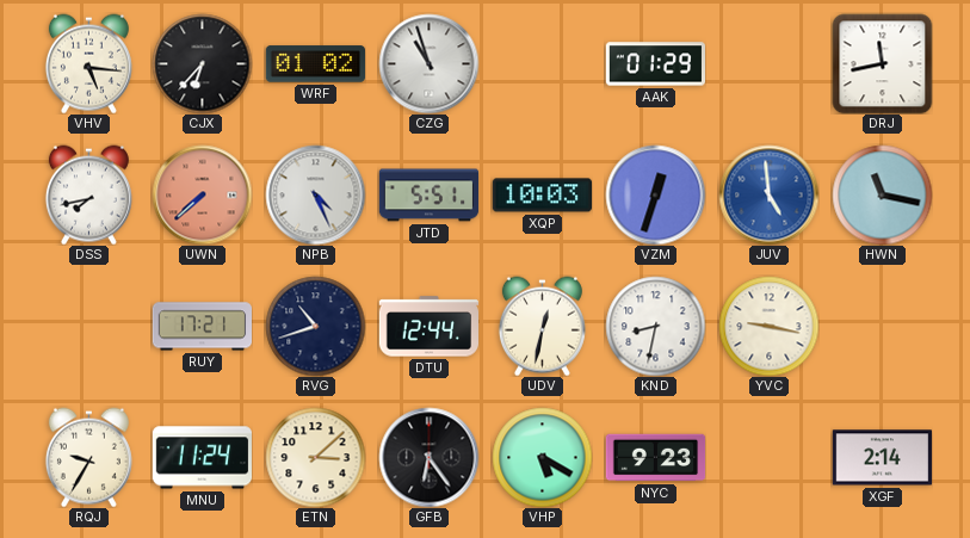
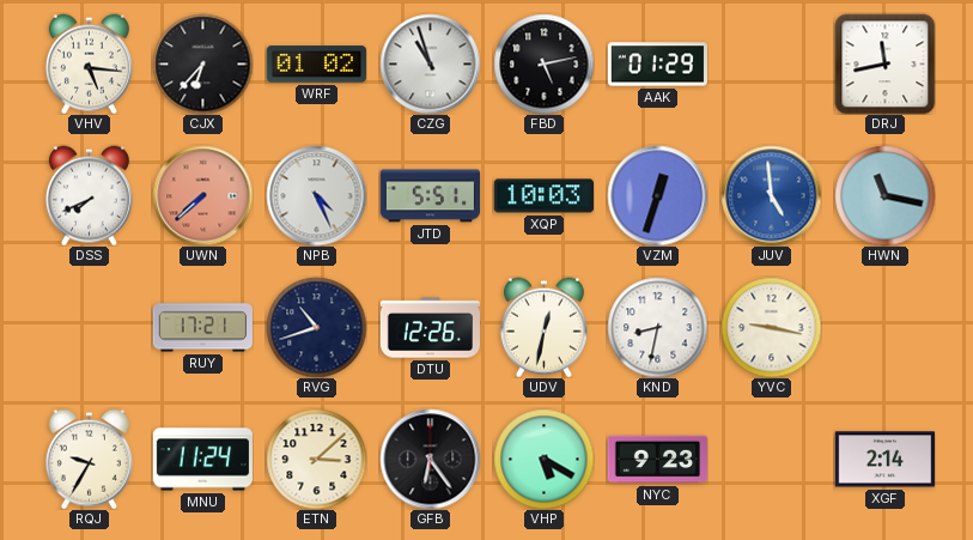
FBD: none -> 5:13 (543, 63)
DSS: 7:43 -> 7:41 (89, 195)
DTU: 12:44 -> 12:26 (430, 328)
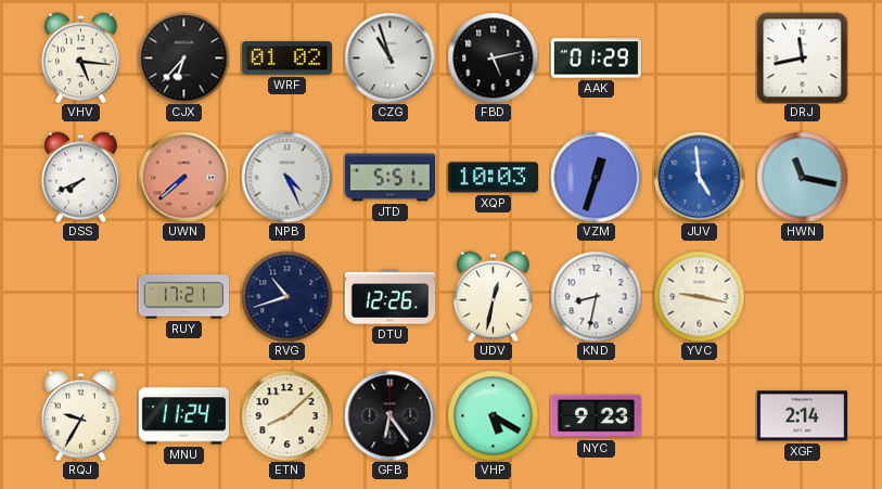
ETN: 3:08 -> 8:08 (286, 415)
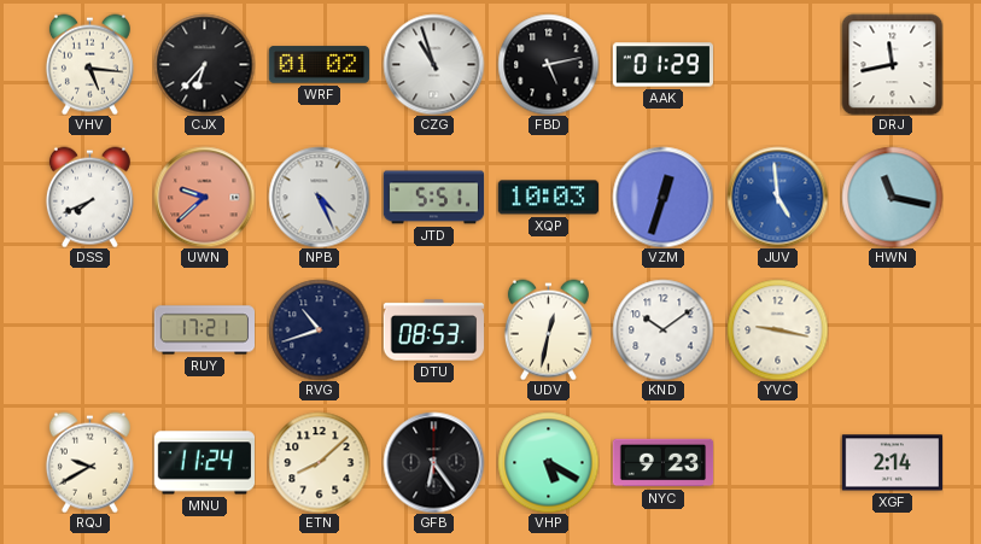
UWN: 7:38 -> 9:38 (204, 197)
DTU: 12:26 -> 08:53 (433, 331)
KND: 8:32 -> 10:09 (662, 329)
RQJ: 9:35 -> 9:40 (89, 462)
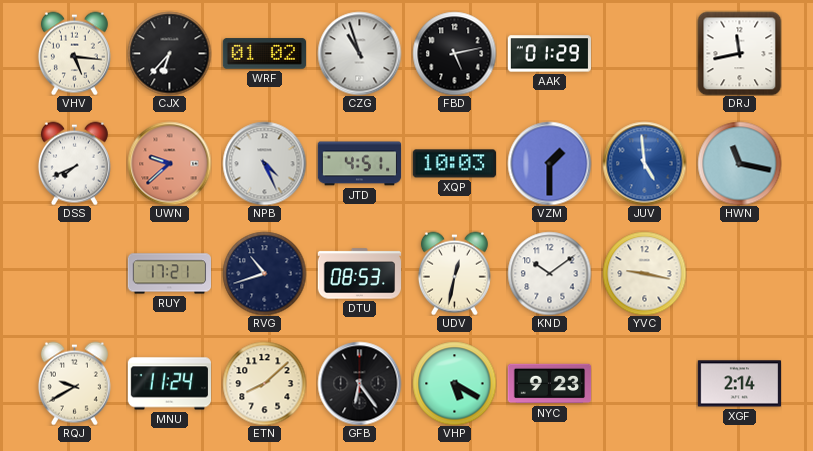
JTD: 5:51 -> 4:51 (359, 164)
VZM: 12:33 -> 1:30 (549, 163)
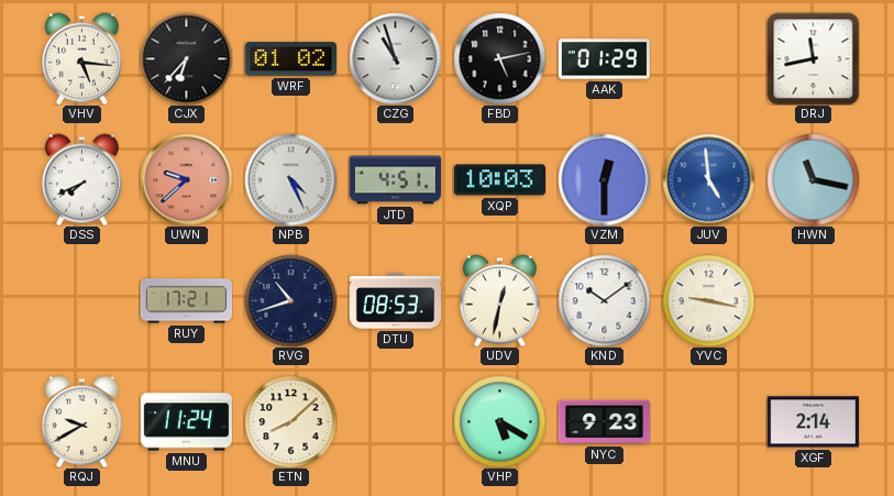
VZM: 1:30 -> 12:30 (604, 179)
GFB: 6:24 -> none (359, 383)
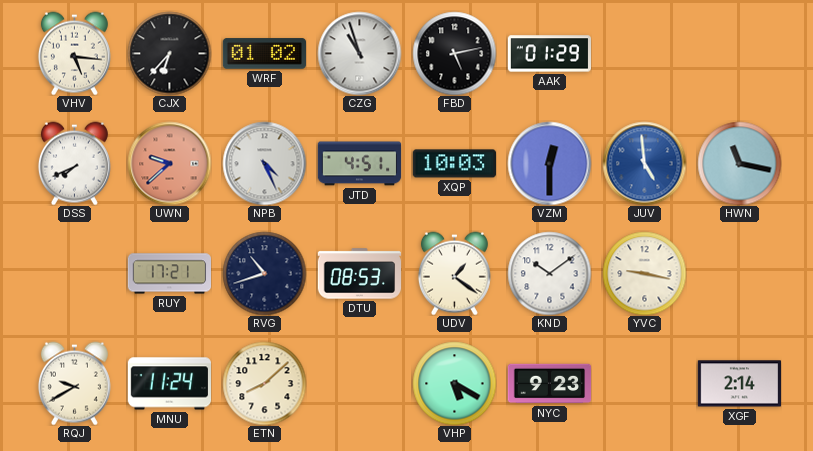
DRJ: 11:43 -> none (813, 58)
UDV: 12:32 -> 1:21 (454, 273)
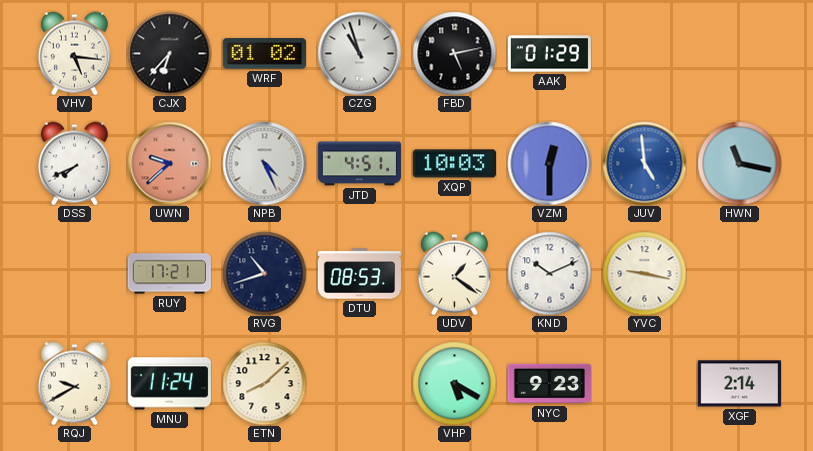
KND: 10:09 -> 10:11 (549, 273)
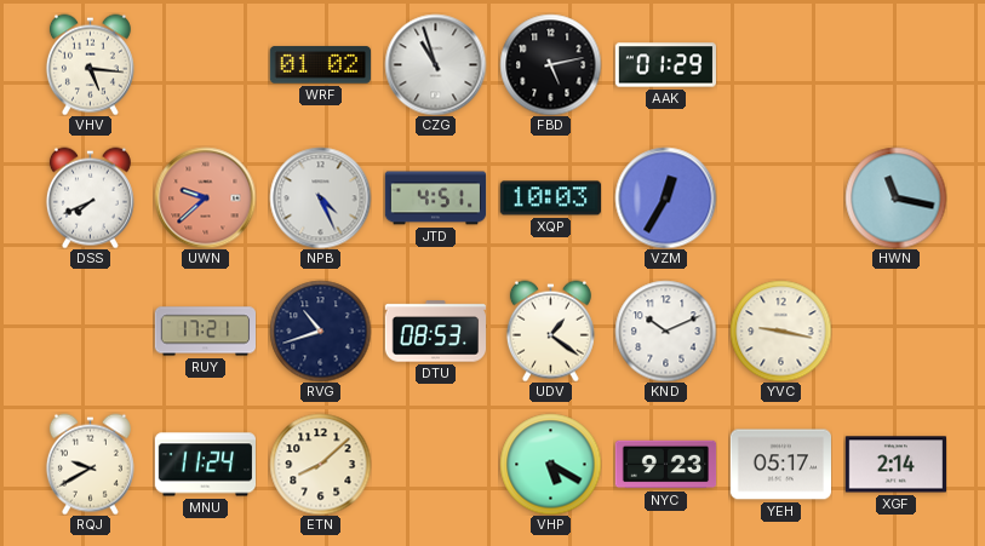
CJX: 6:37 -> none (169, 53)
VZM: 12:30 -> 12:35 (665, 197)
JUV: 4:59 -> none (644, 163)
YEH: none -> 05:17 (780, 465)
